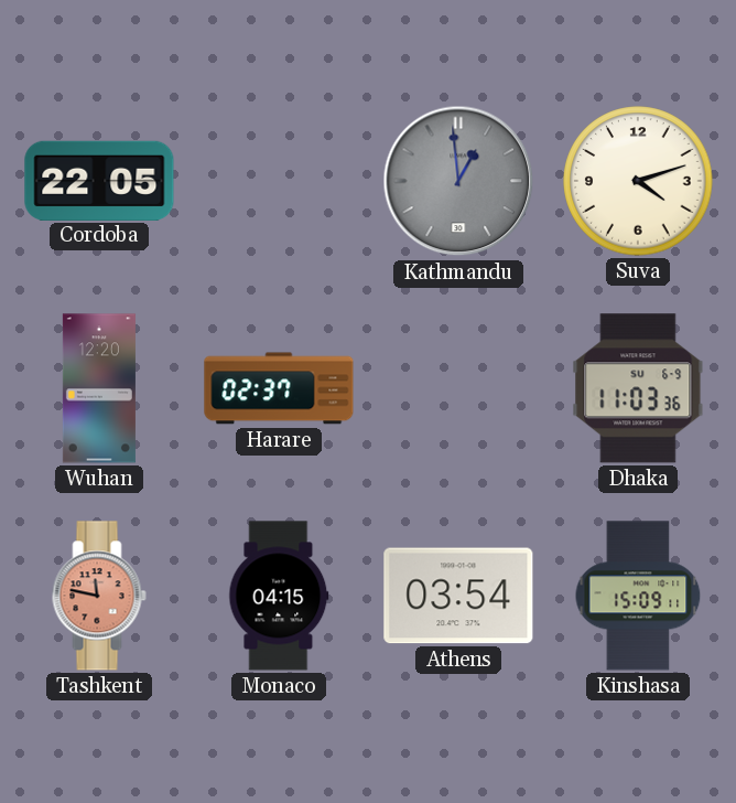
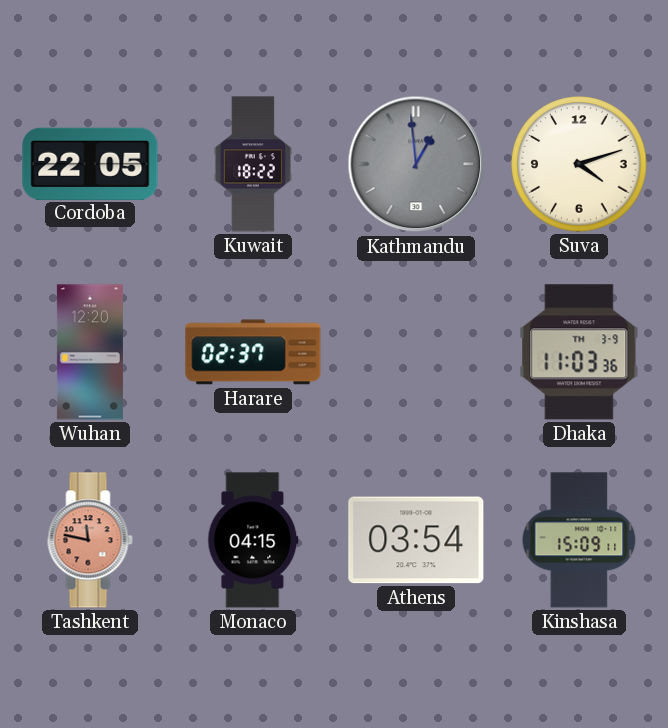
Kuwait: none -> 18:22 (253, 164)
Dhaka date: SU 6-9 -> TH 3-9 (579, 352)
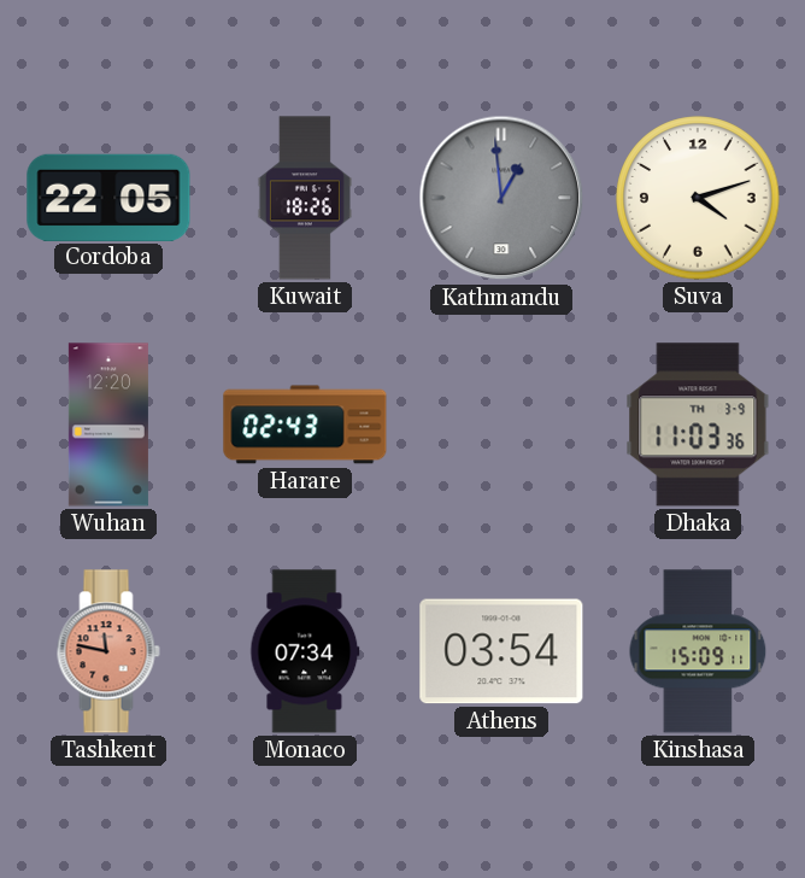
Kuwait: 18:22 -> 18:26 (305, 198)
Harare: 02:37 -> 02:43 (305, 425)
Monaco: 04:15 -> 07:34 (305, 651)
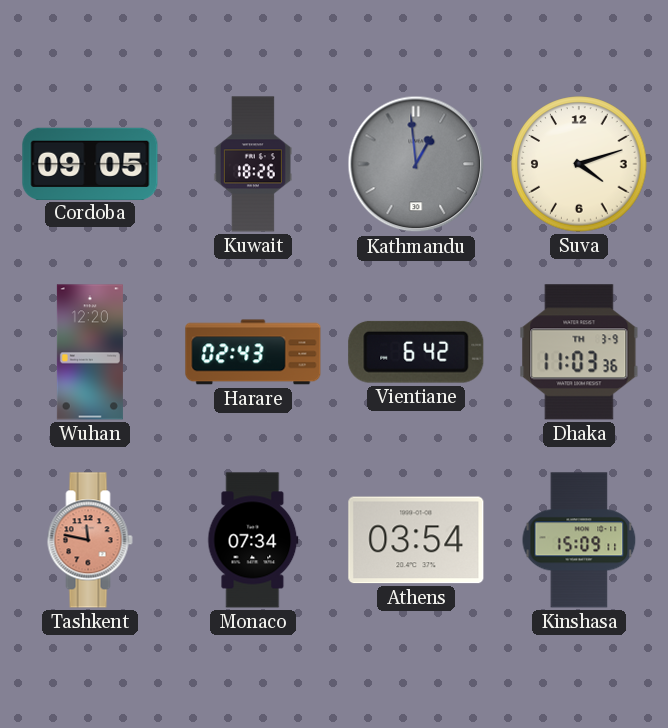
Cordoba: 22:05 -> 09:05 (90, 163)
Vientiane: none -> 6:42 (416, 352)
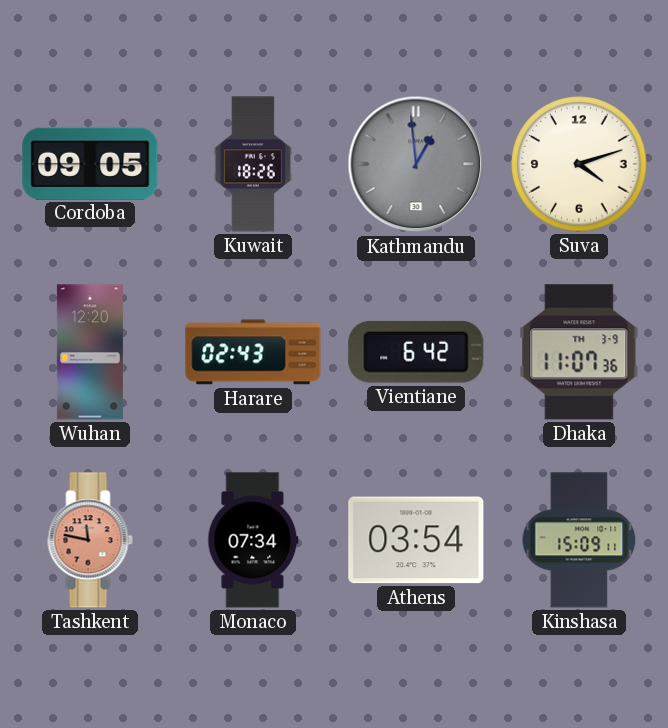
Dhaka: 11:03 -> 11:07 (579, 352)
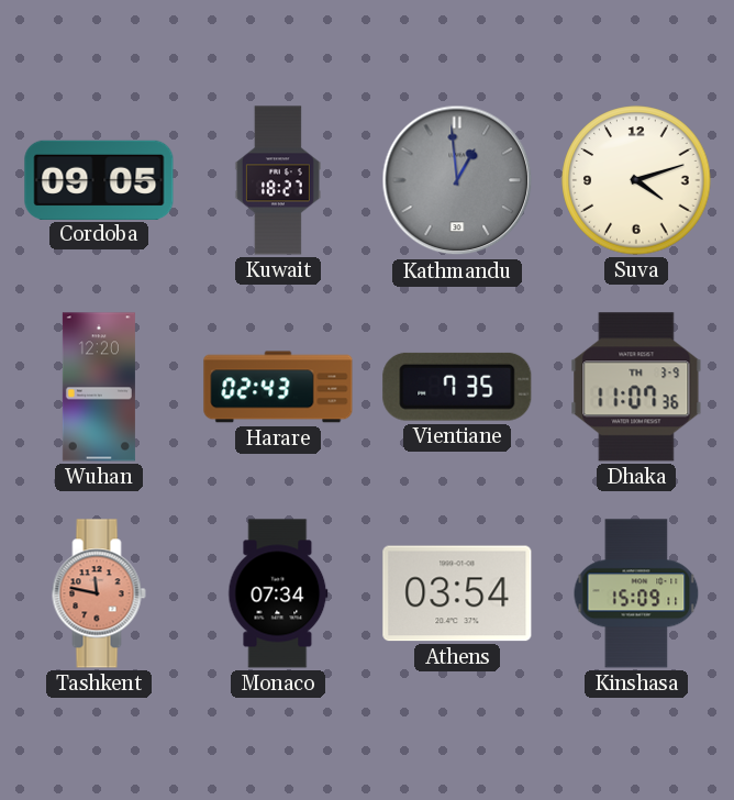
Kuwait: 18:26 -> 18:27 (278, 180)
Vientiane: 6:42 -> 7:35 (457, 387)
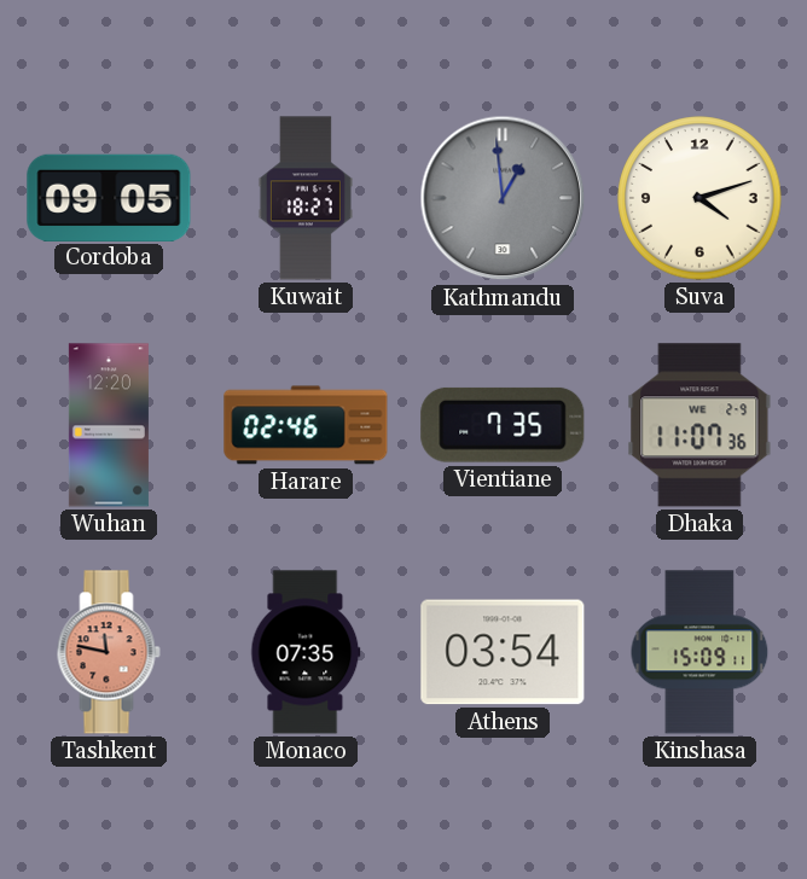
Harare: 02:43 -> 02:46 (306, 425)
Dhaka date: TH 3-9 -> WE 2-9 (699, 425)
Monaco: 07:34 -> 07:35 (306, 652)
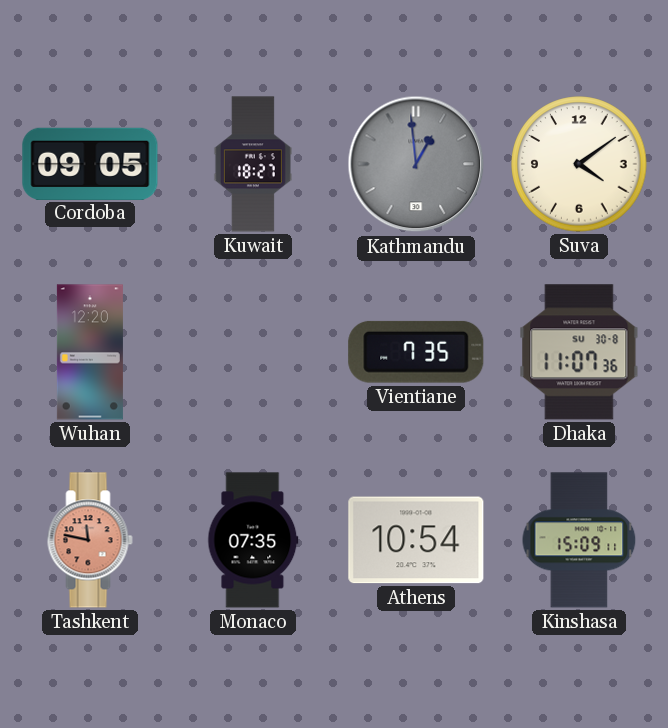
Suva: 4:12 -> 4:09 (579, 164)
Harare: 02:46 -> none (306, 425)
Dhaka date: WE 2-9 -> SU 30-8 (579, 352)
Athens: 03:54 -> 10:54 (416, 540)
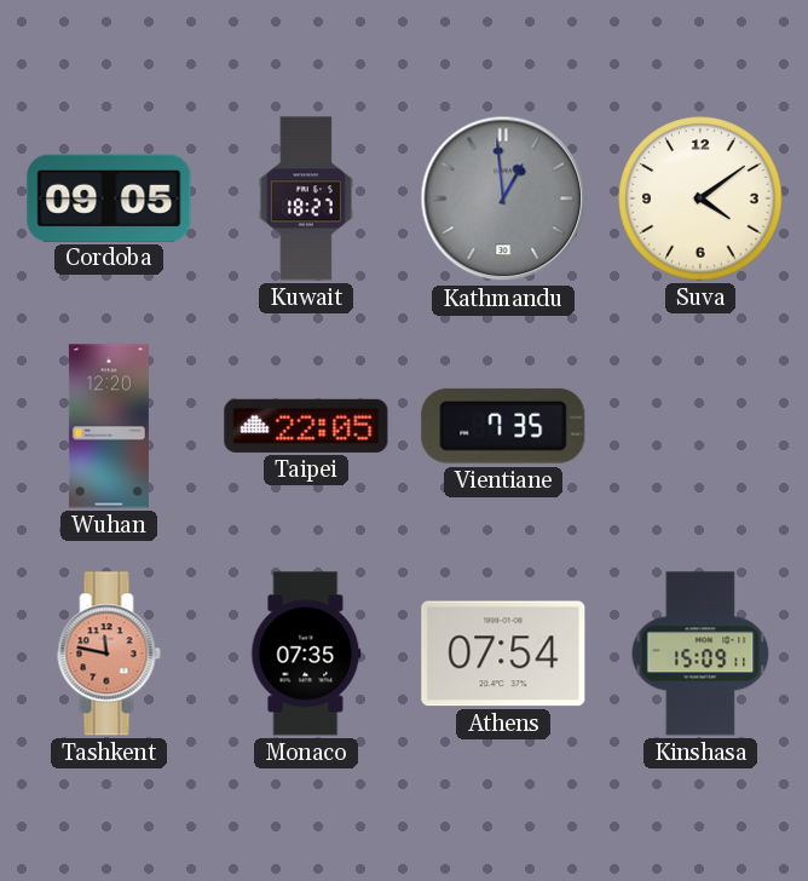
Taipei: none -> 22:05 (306, 426)
Dhaka: 11:07 -> none (579, 352)
Athens: 10:54 -> 07:54 (503, 653)
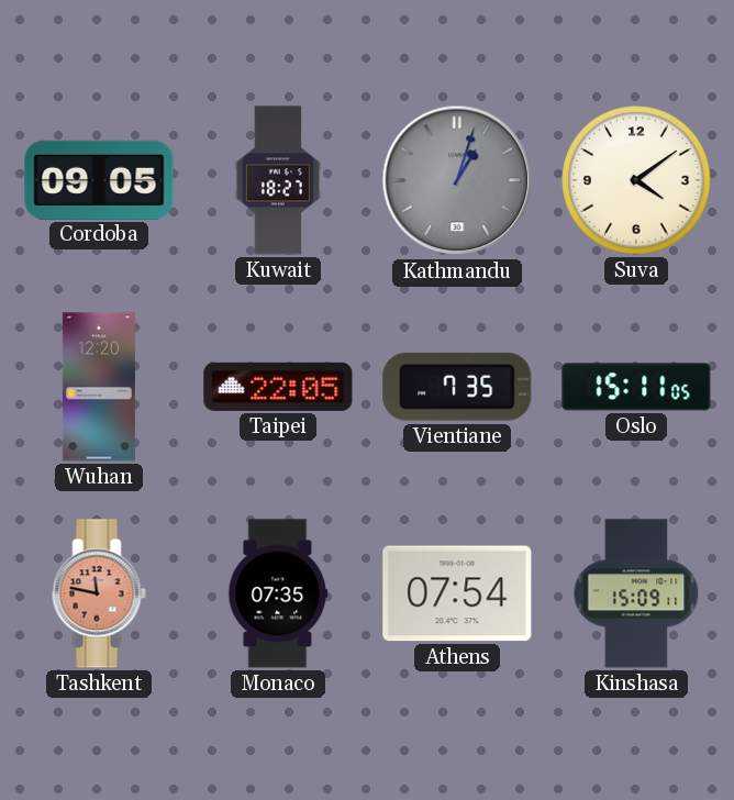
Kathmandu: 12:59 -> 1:03 (457, 180)
Oslo: none -> 15:11 (636, 387)
